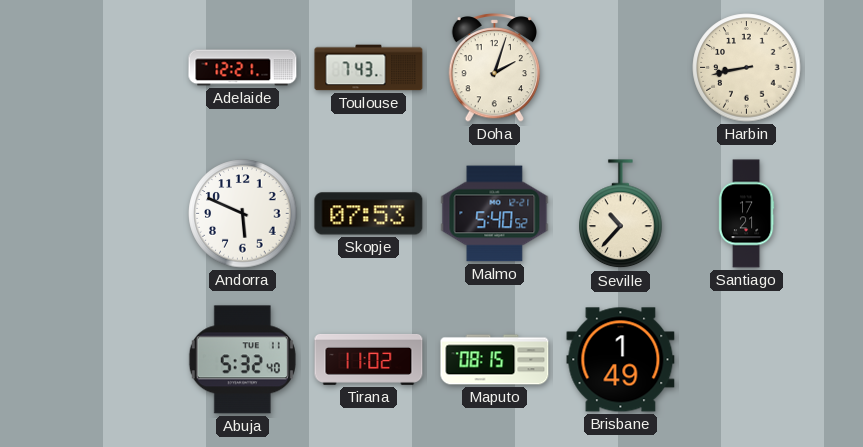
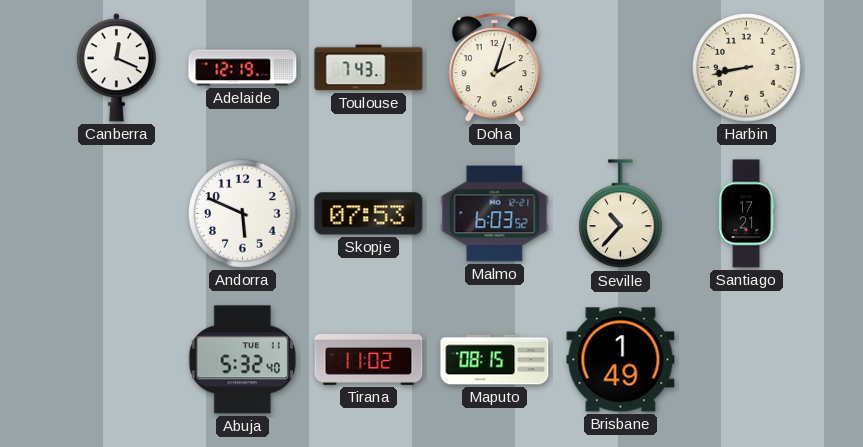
Canberra: none -> 12:19 (116, 68)
Adelaide: 12:21 -> 12:19 (243, 68)
Malmo: 5:40 -> 6:03 (495, 214)
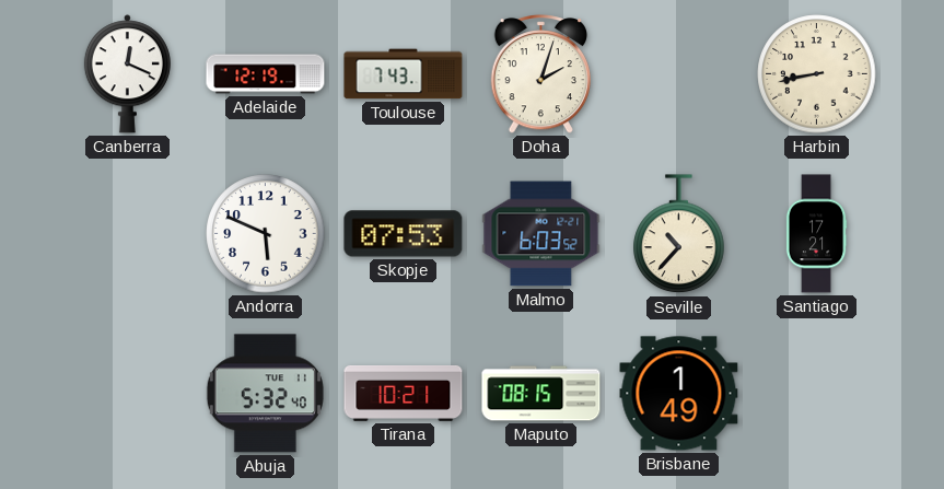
Tirana: 11:02 -> 10:21 (404, 393)
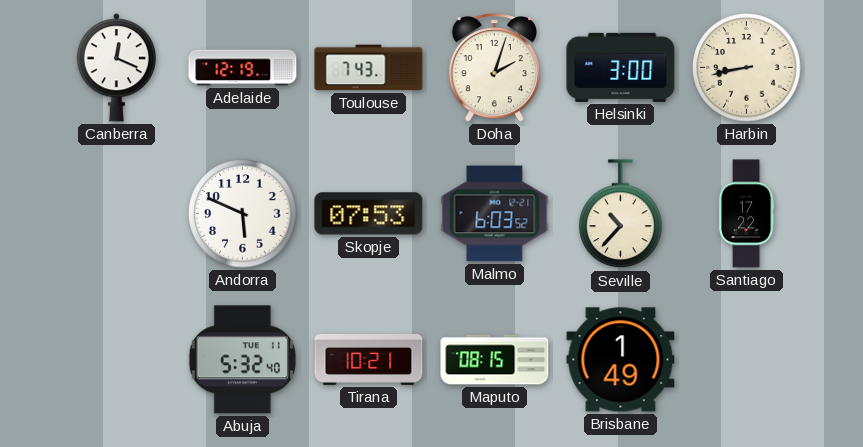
Helsinki: none -> 3:00 (621, 67)
Santiago: 17:21 -> 17:22 (746, 214)
